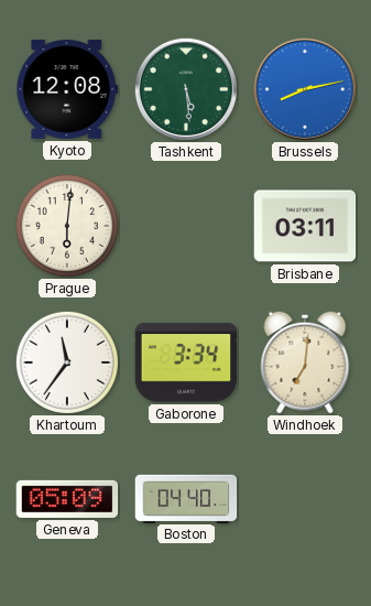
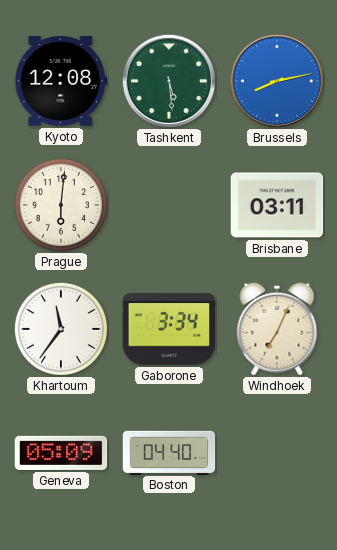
Windhoek: 7:01 -> 7:04 (277, 329)
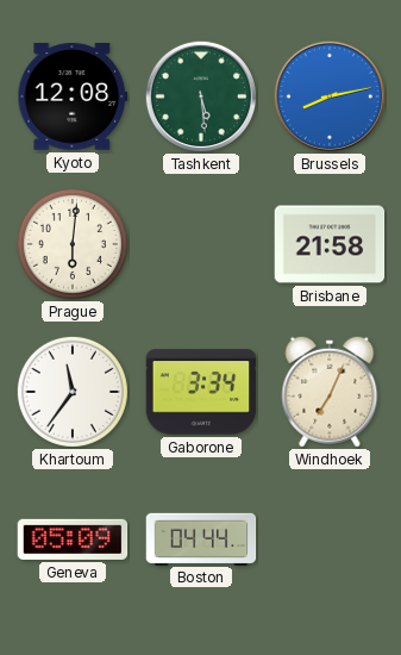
Brisbane: 03:11 -> 21:58 (330, 244)
Boston: 04:40 -> 04:44 (201, 538)
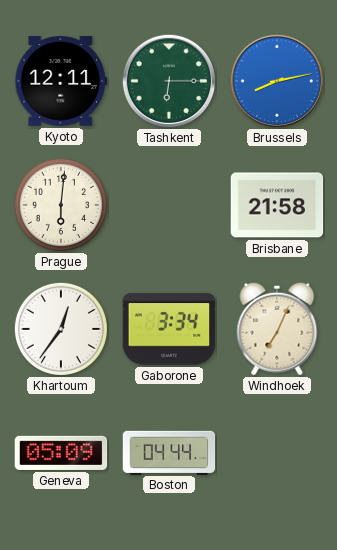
Kyoto: 12:08 -> 12:11 (61, 81)
Tashkent: 5:29 -> 6:15 (169, 81)
Khartoum: 11:36 -> 12:36 (61, 329)
